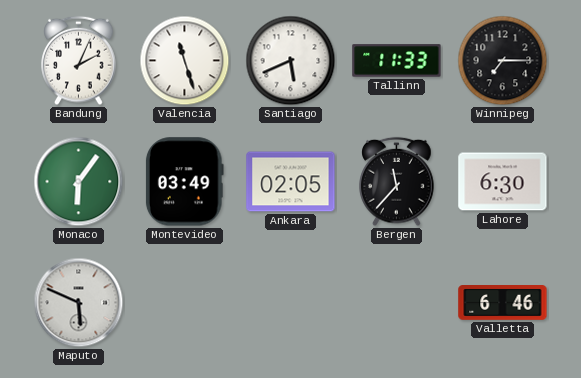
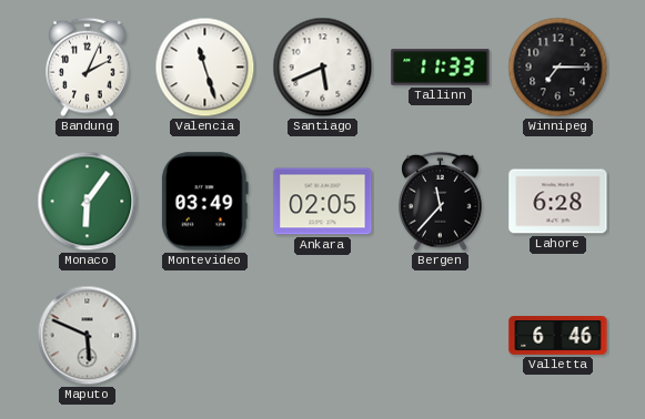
Lahore: 6:30 -> 6:28 (558, 202)
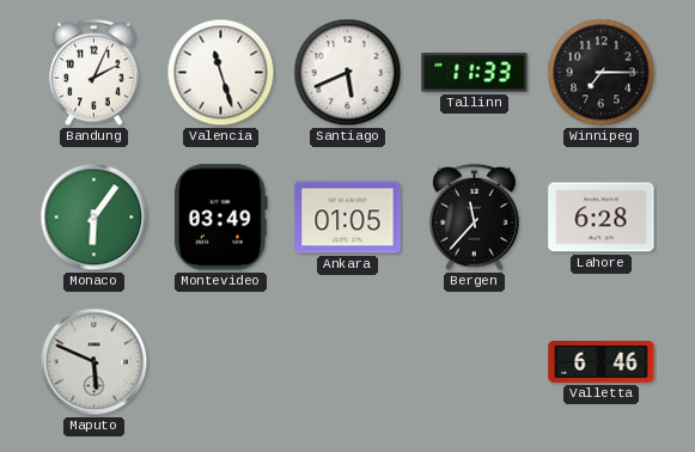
Ankara: 02:05 -> 01:05 (348, 218)
